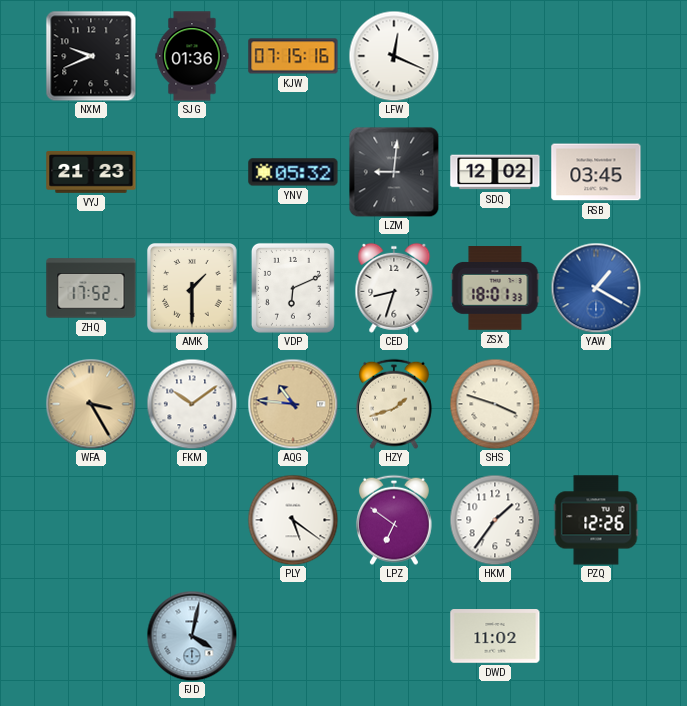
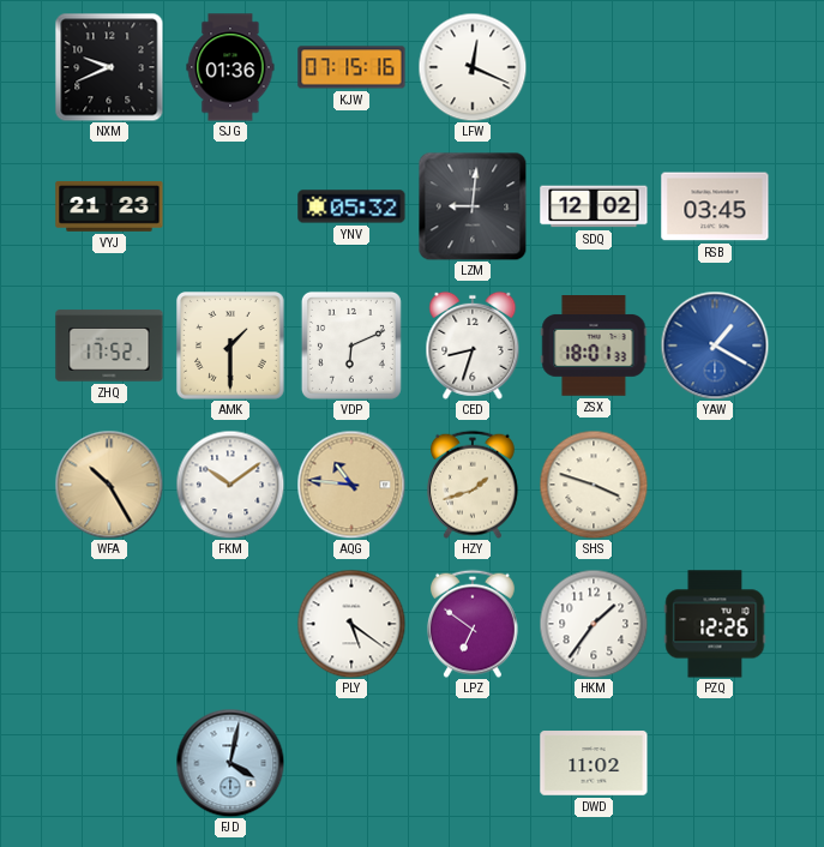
WFA: 3:25 -> 10:25 (109, 485)
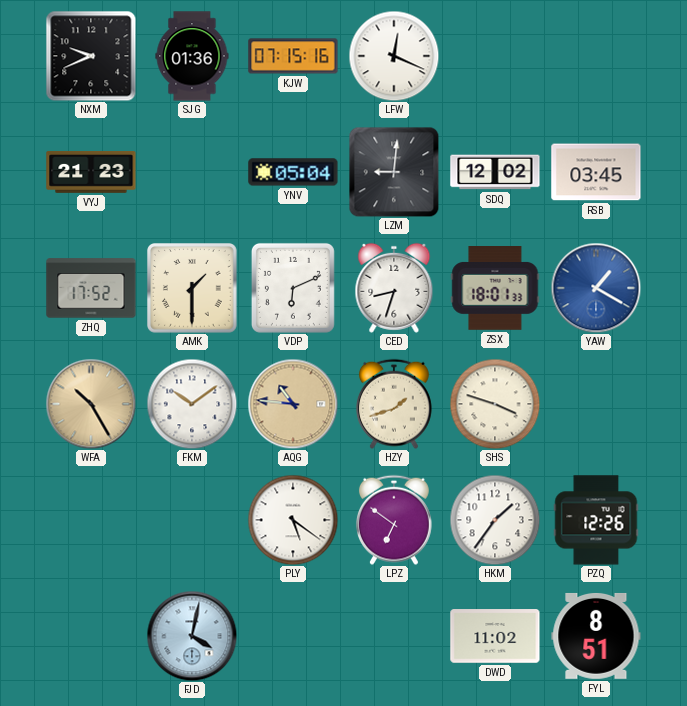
YNV: 05:32 -> 05:04 (293, 172)
FYL: none -> 8:51 (596, 636)
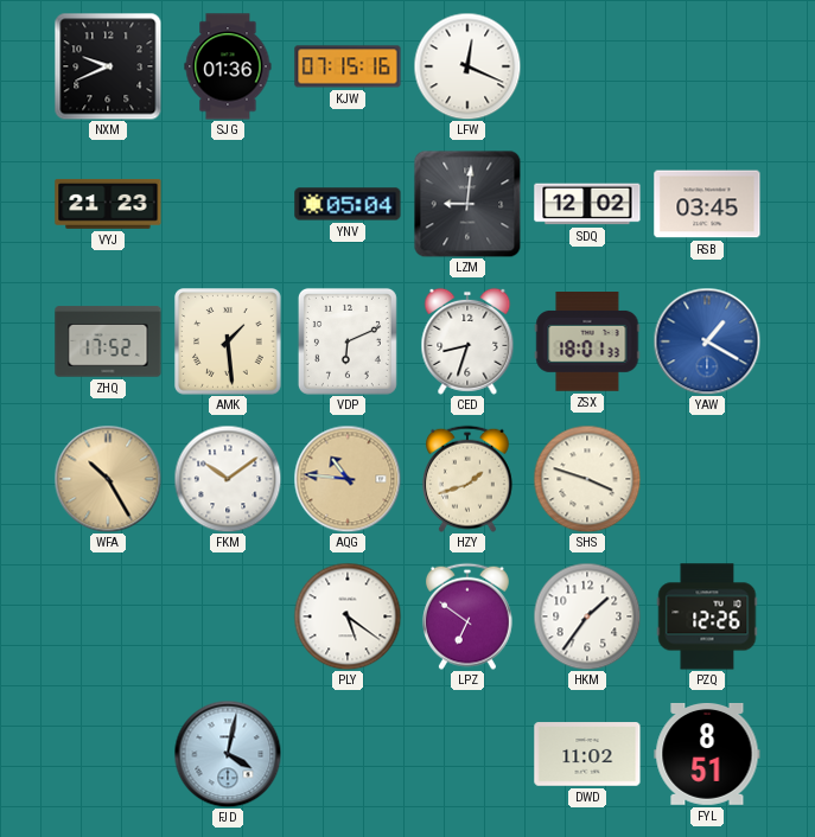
AMK: 1:30 -> 1:29 (229, 343)
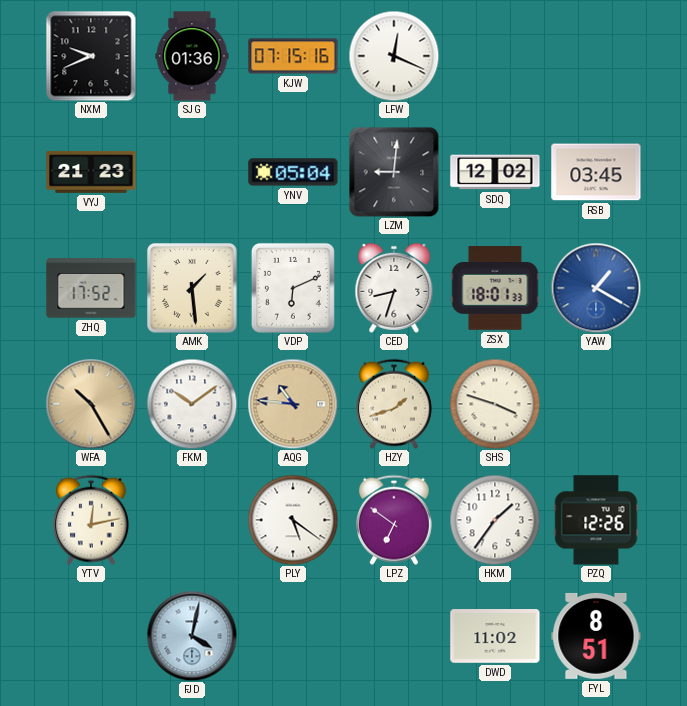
YTV: none -> 12:13 (91, 520)
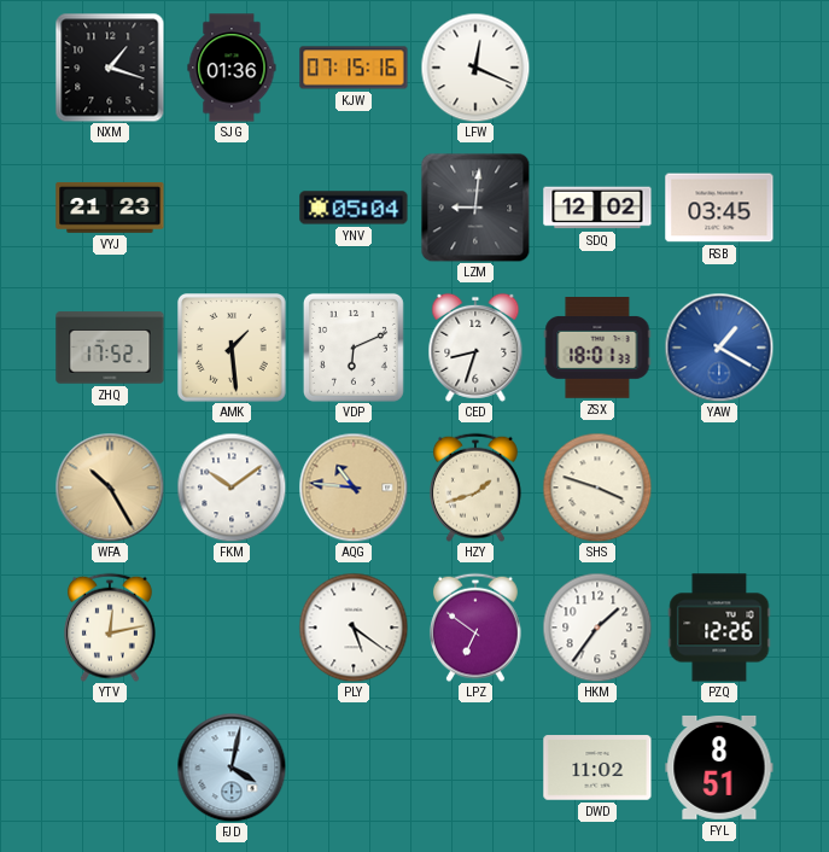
NXM: 9:41 -> 1:18 (110, 68)
